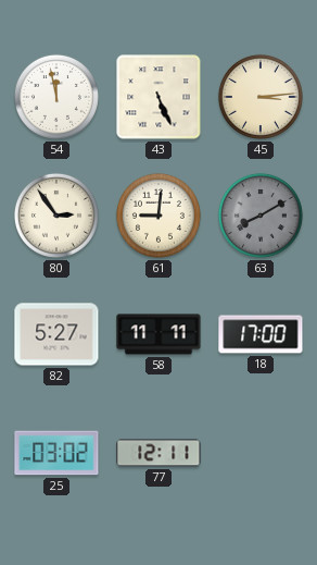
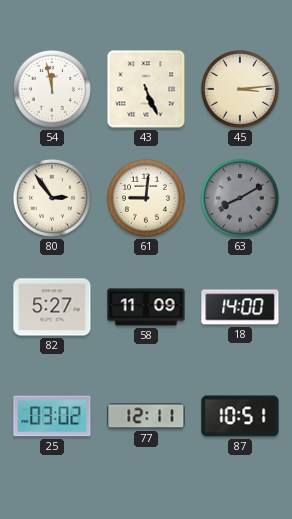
58: 11:11 -> 11:09 (146, 307)
18: 17:00 -> 14:00 (240, 307)
87: none -> 10:51 (240, 416)
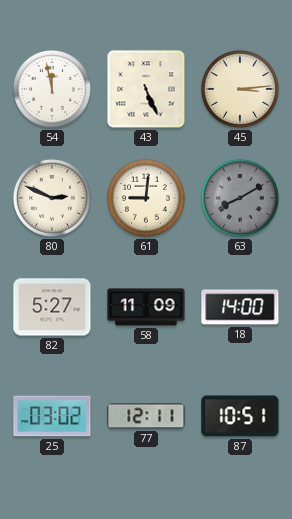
80: 2:54 -> 2:49 (52, 198)
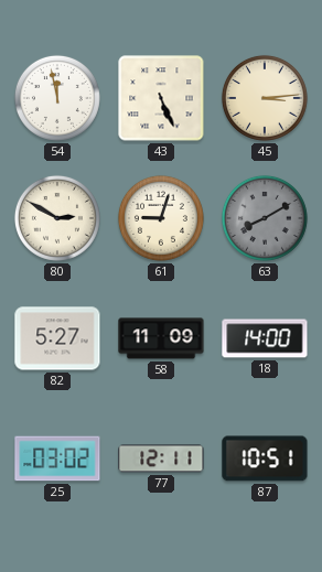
80: 2:49 -> 2:50 (57, 218)
61: 9:01 -> 9:03 (161, 218)
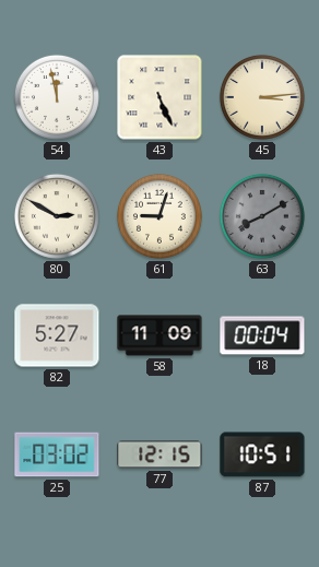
18: 14:00 -> 00:04 (262, 335)
77: 12:11 -> 12:15 (159, 454)
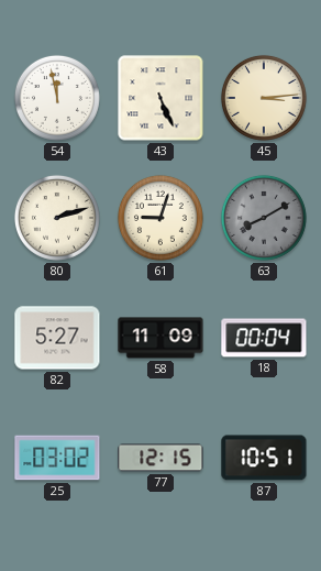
80: 2:50 -> 2:12 (57, 218)
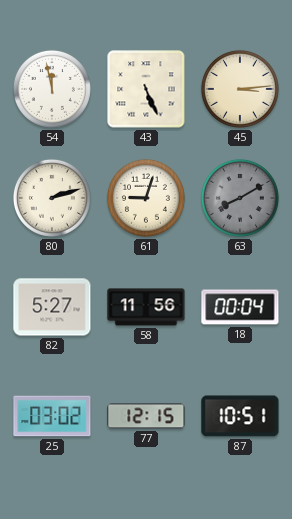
58: 11:09 -> 11:56 (146, 307)
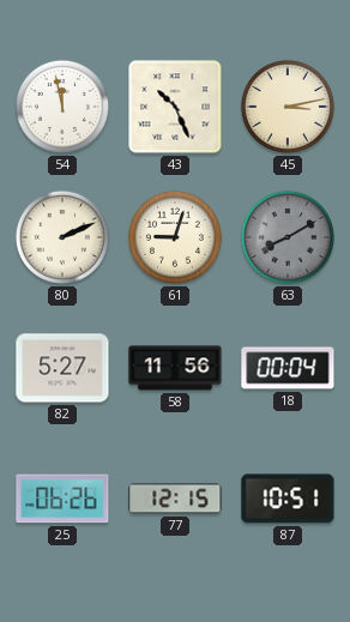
43: 5:26 -> 10:26 (175, 107)
45: 3:14 -> 3:13 (288, 107)
80: 2:12 -> 2:11 (62, 237)
25: 03:02 -> 06:26 (62, 499)
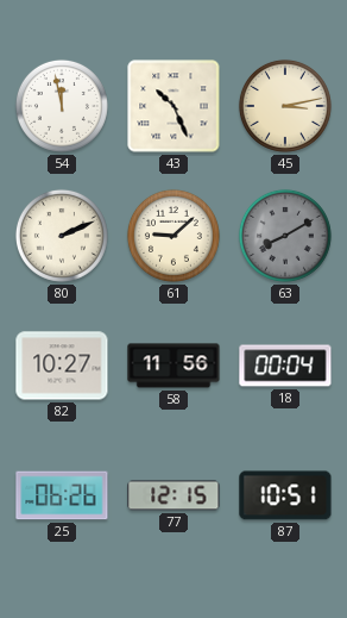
61: 9:03 -> 9:08 (173, 236)
82: 5:27 -> 10:27 (62, 366)
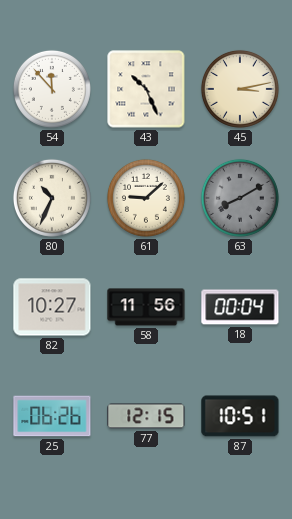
54: 11:58 -> 11:53 (52, 89)
80: 2:11 -> 10:34 (52, 198)
